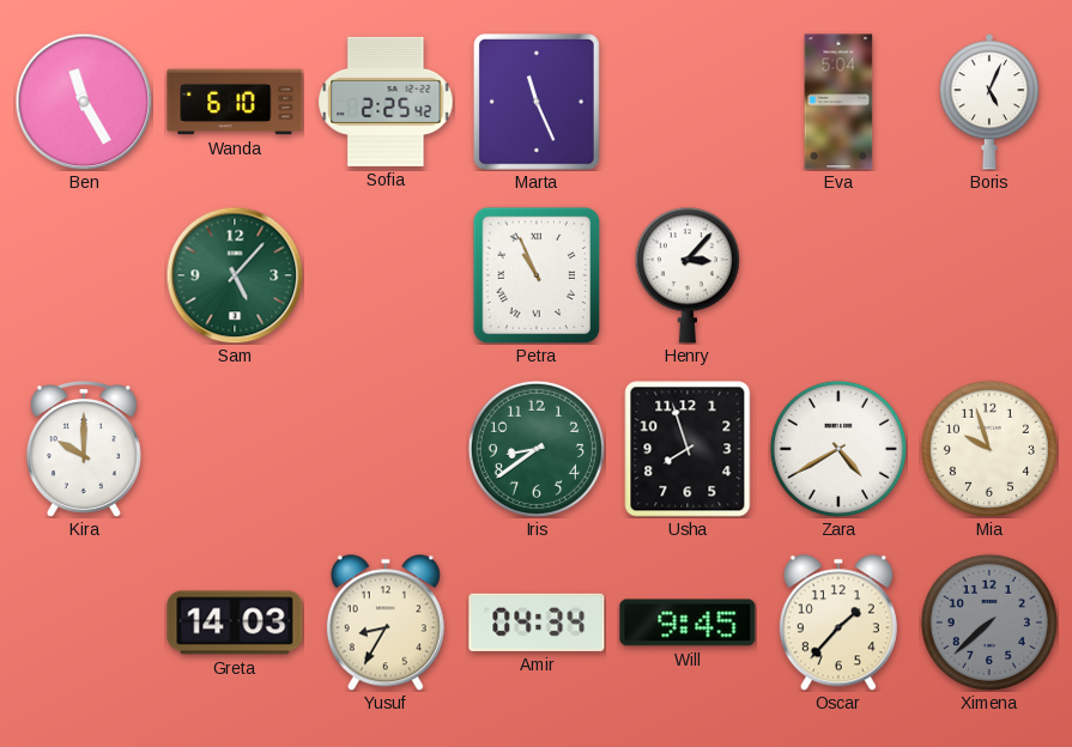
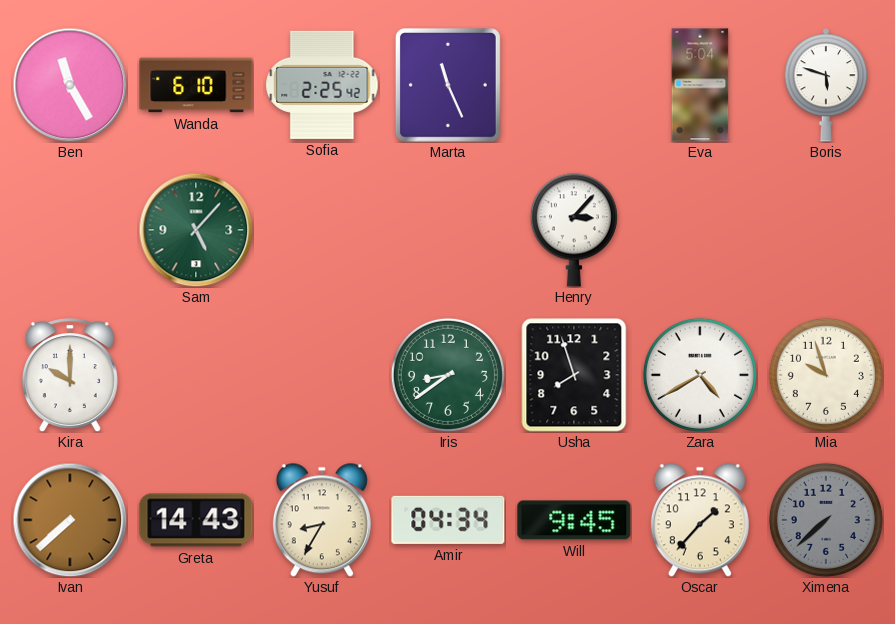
Boris: 5:04 -> 5:48 (826, 85)
Petra: 10:56 -> none (537, 275)
Ivan: none -> 7:38 (70, 520)
Greta: 14:03 -> 14:43 (196, 520)
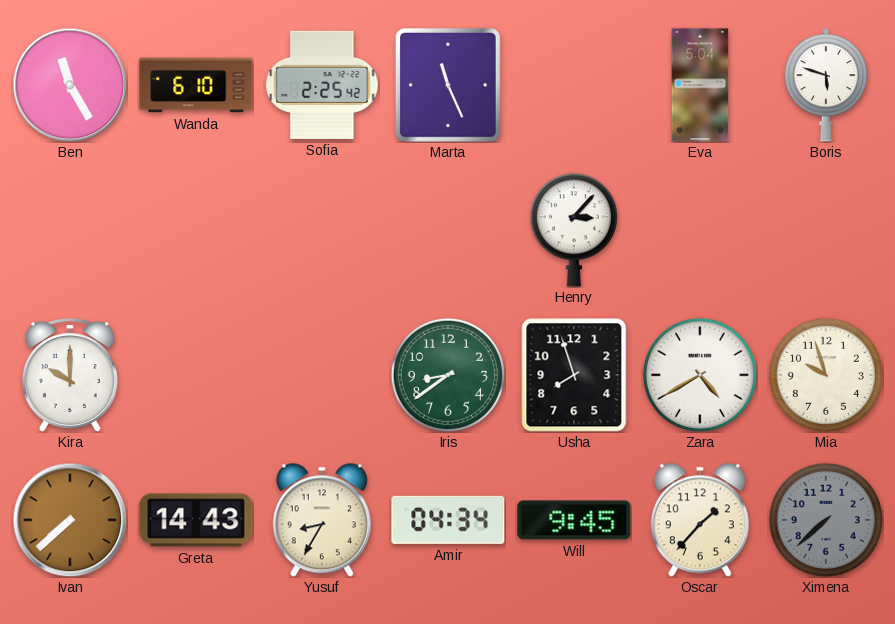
Sam: 5:07 -> none (196, 230)
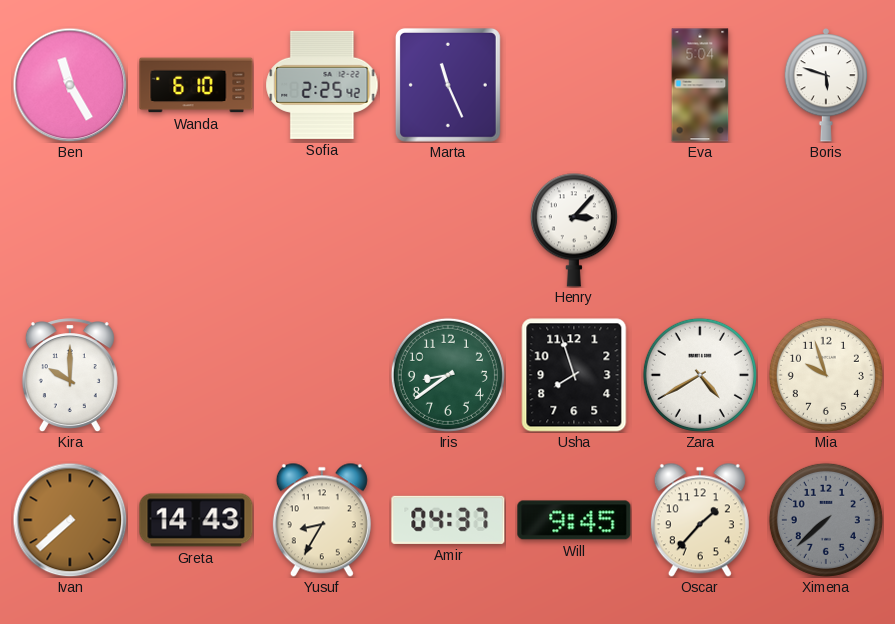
Amir: 04:34 -> 04:37 (448, 520)
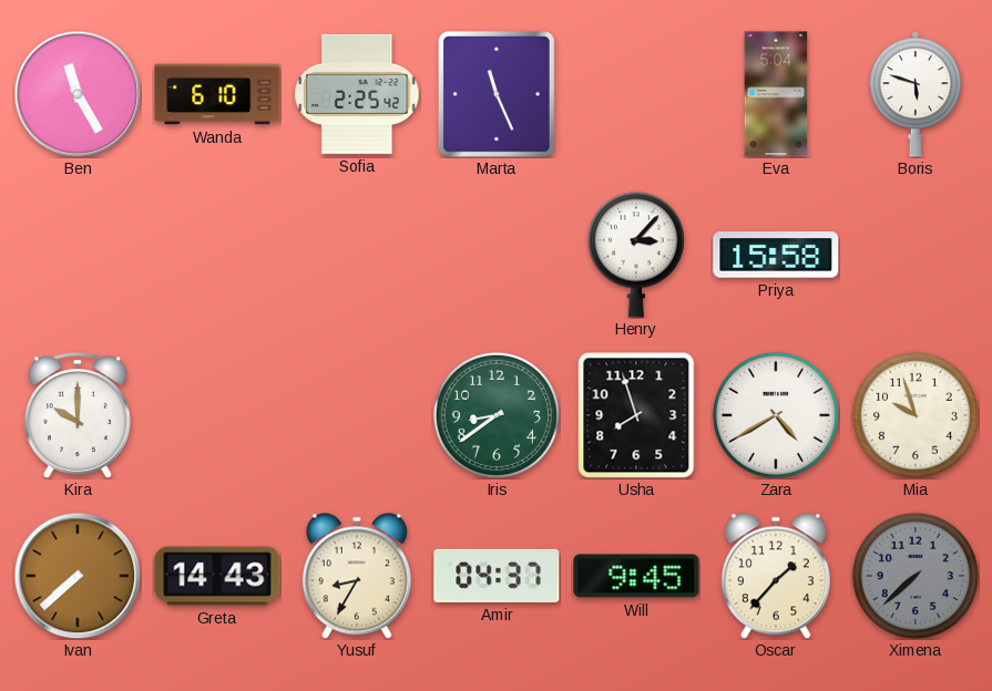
Priya: none -> 15:58 (776, 255)
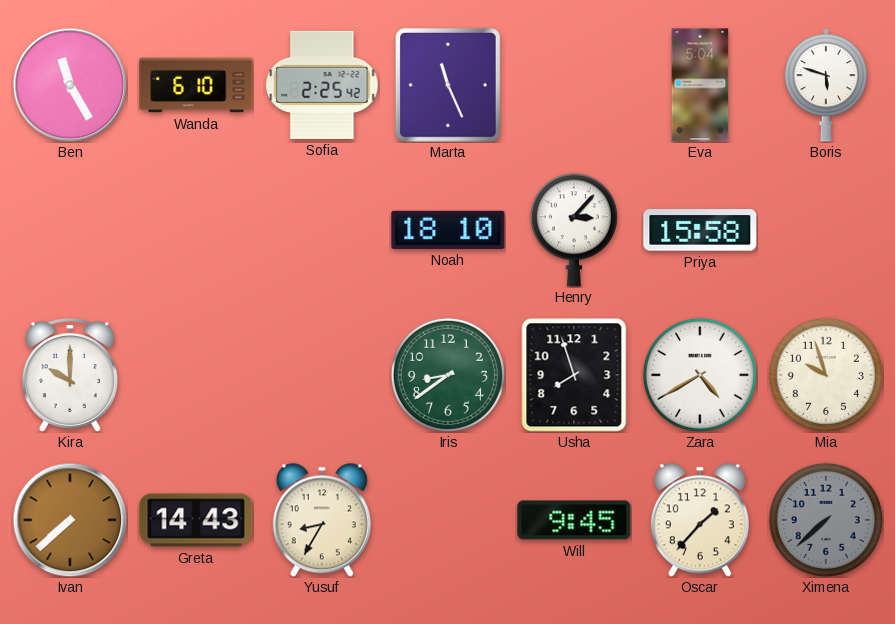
Noah: none -> 18:10 (448, 230)
Amir: 04:37 -> none (497, 576)
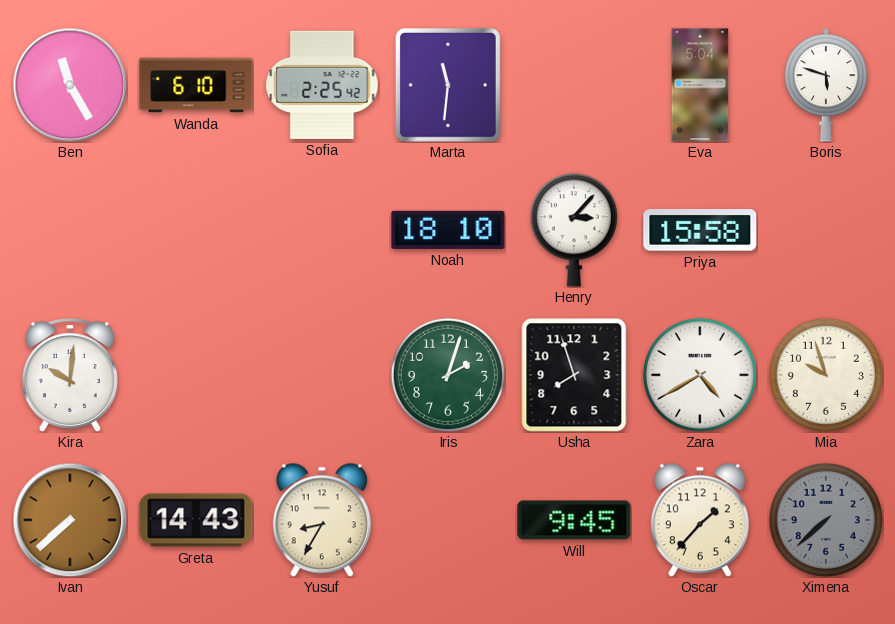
Marta: 11:26 -> 11:31 (448, 85)
Kira: 10:00 -> 10:01 (70, 375)
Iris: 8:39 -> 2:03 (448, 375)
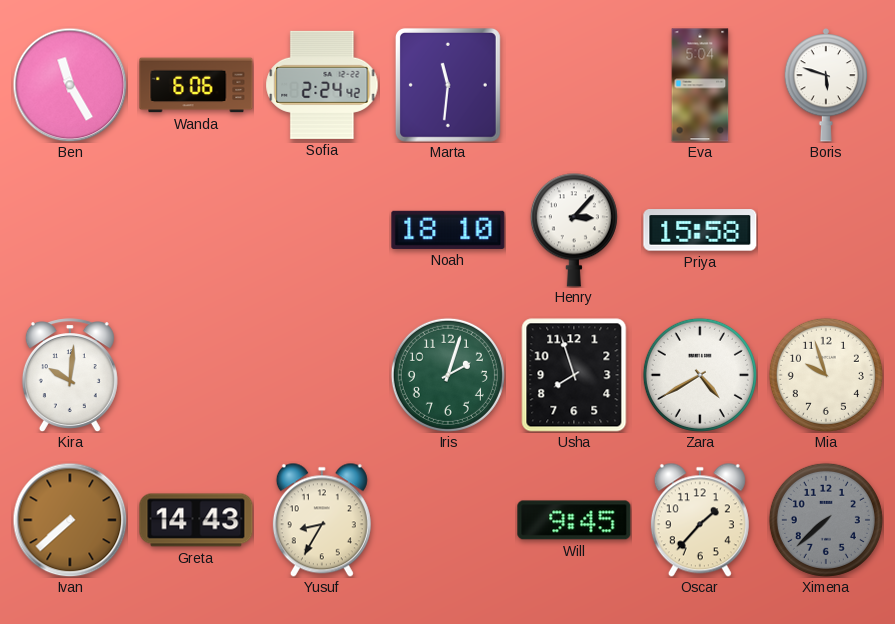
Wanda: 6:10 -> 6:06 (196, 85)
Sofia: 2:25 -> 2:24 (322, 85)
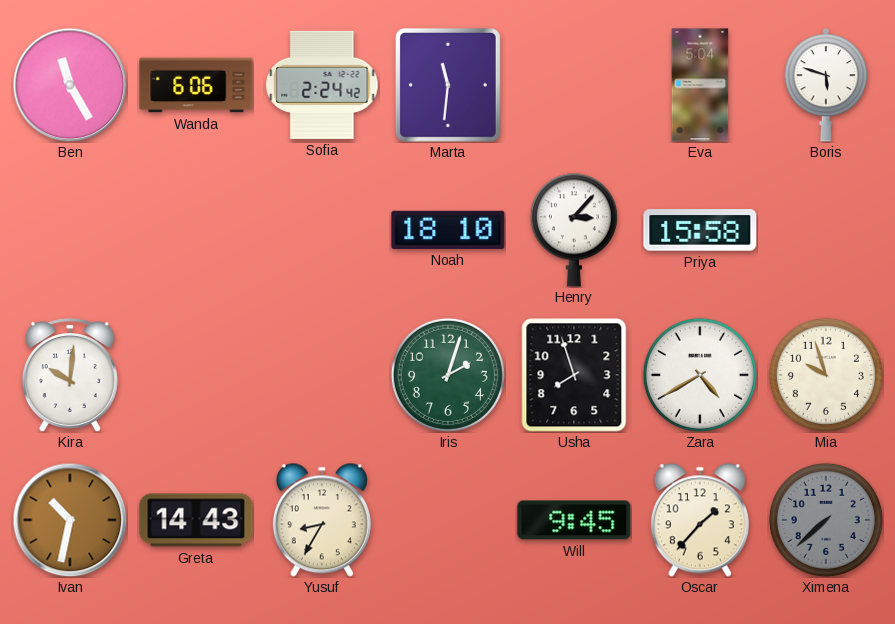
Ivan: 7:38 -> 10:32 (70, 520)
